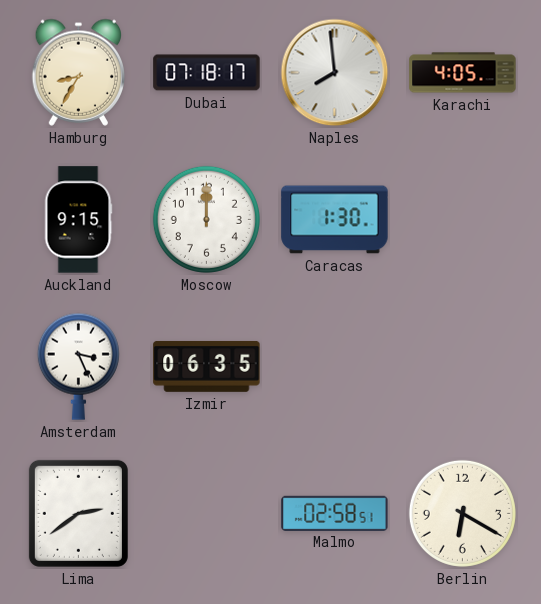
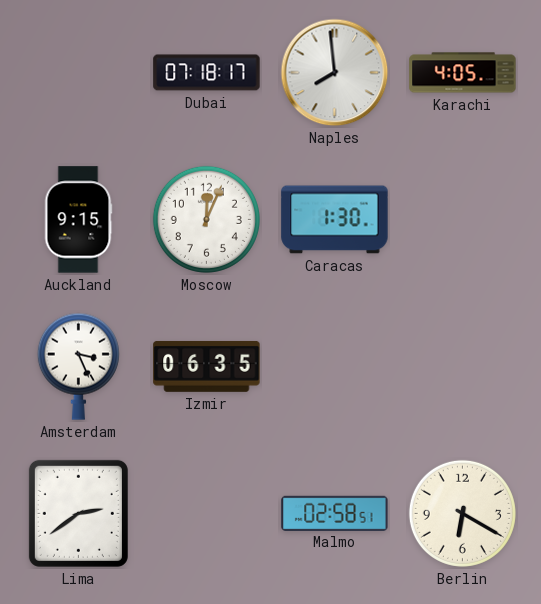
Hamburg: 8:35 -> none (78, 72)
Moscow: 12:00 -> 12:04 (206, 219)
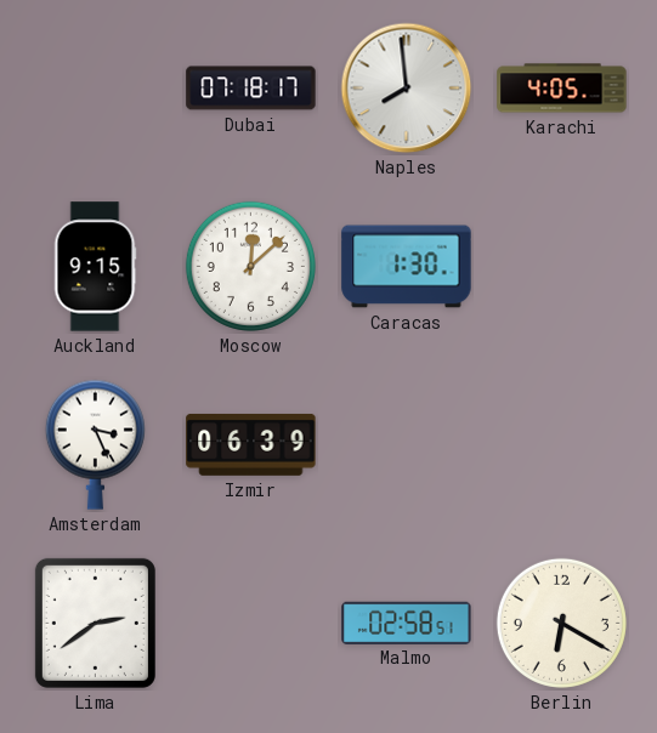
Moscow: 12:04 -> 12:08 (250, 266)
Izmir: 06:35 -> 06:39 (251, 444)
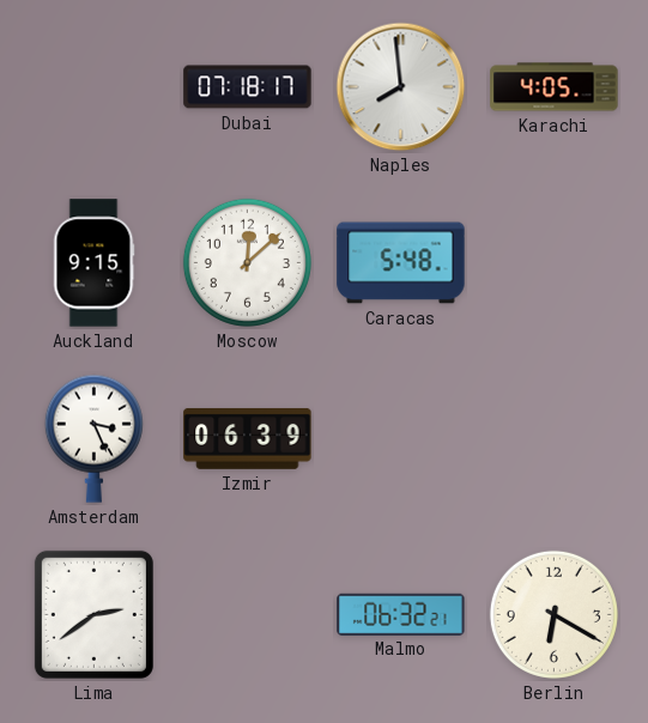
Caracas: 1:30 -> 5:48 (401, 263)
Malmo: 02:58 -> 06:32 (401, 614)
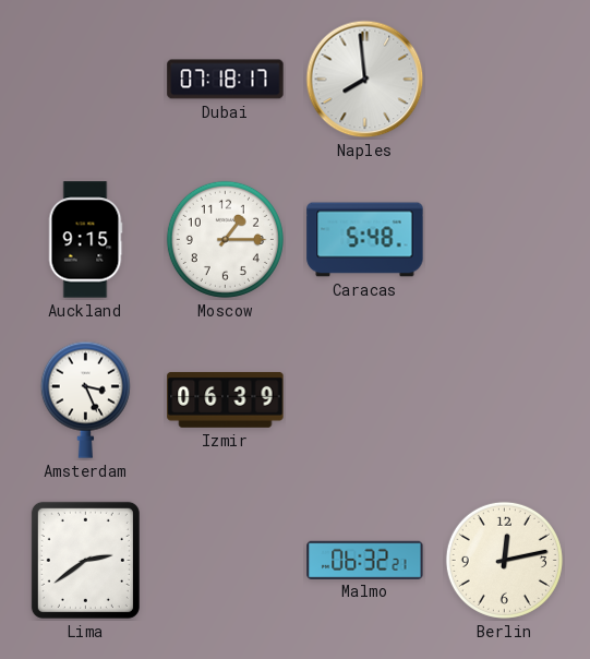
Karachi: 4:05 -> none (555, 87)
Moscow: 12:08 -> 1:15 (225, 239)
Berlin: 6:20 -> 12:13 (504, 560)
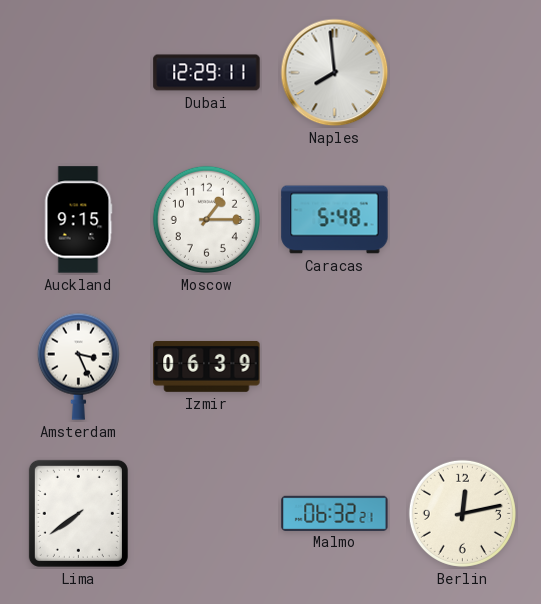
Dubai: 07:18 -> 12:29 (207, 73)
Lima: 2:39 -> 7:39 (78, 513)
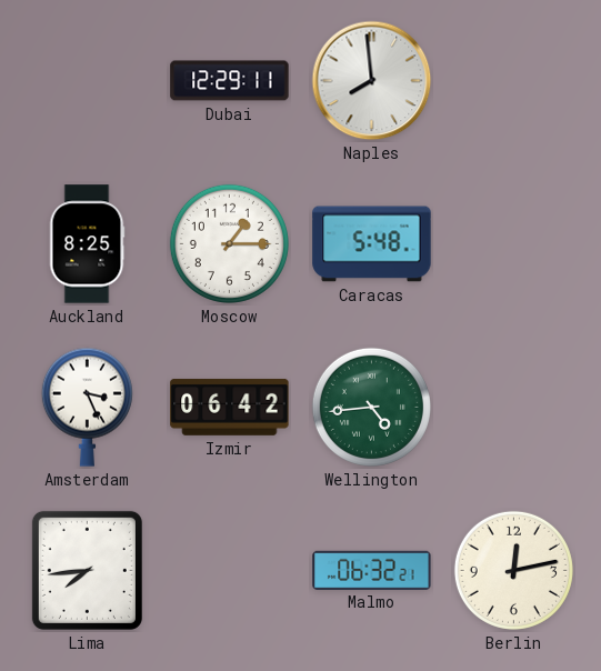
Auckland: 9:15 -> 8:25 (87, 244)
Izmir: 06:39 -> 06:42 (230, 407)
Wellington: none -> 4:44 (371, 407)
Lima: 7:39 -> 7:44 (87, 570)
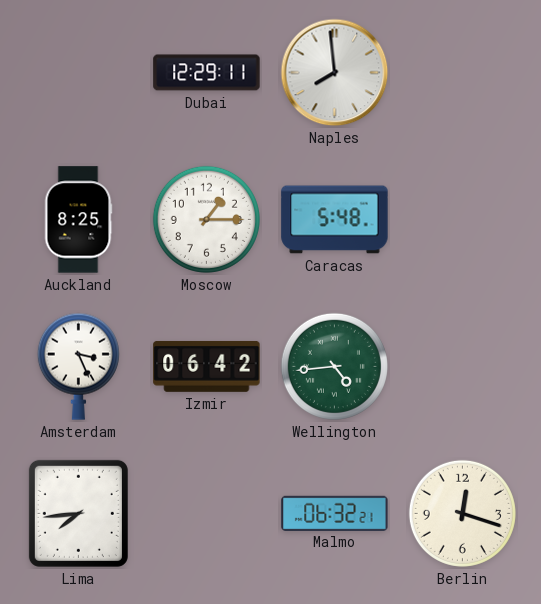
Berlin: 12:13 -> 12:18 (462, 513)
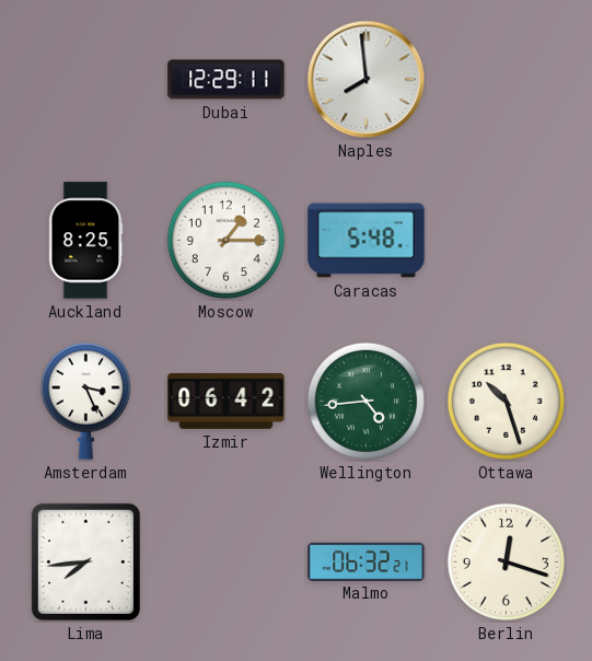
Ottawa: none -> 10:27 (506, 401)
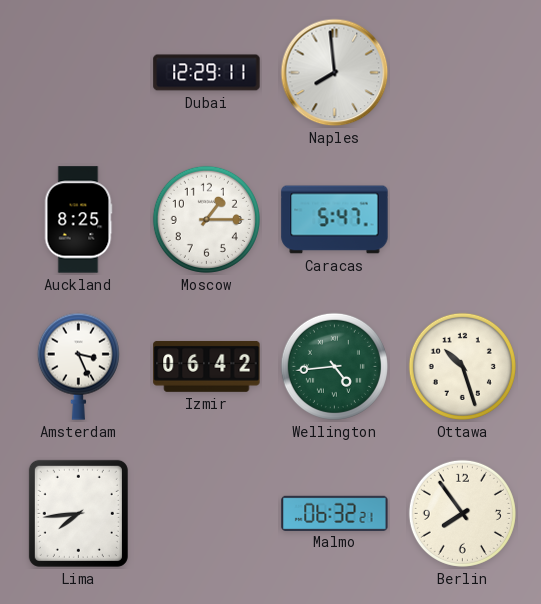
Caracas: 5:48 -> 5:47 (335, 220)
Berlin: 12:18 -> 7:54 (462, 513)
